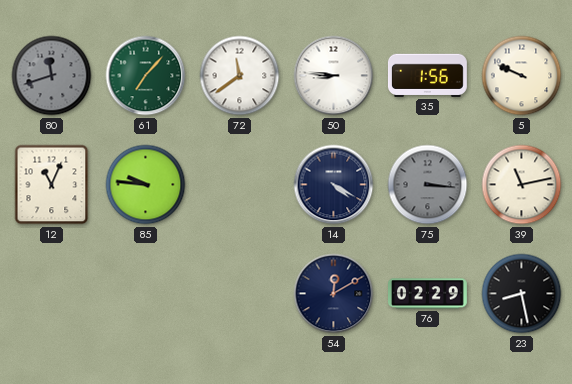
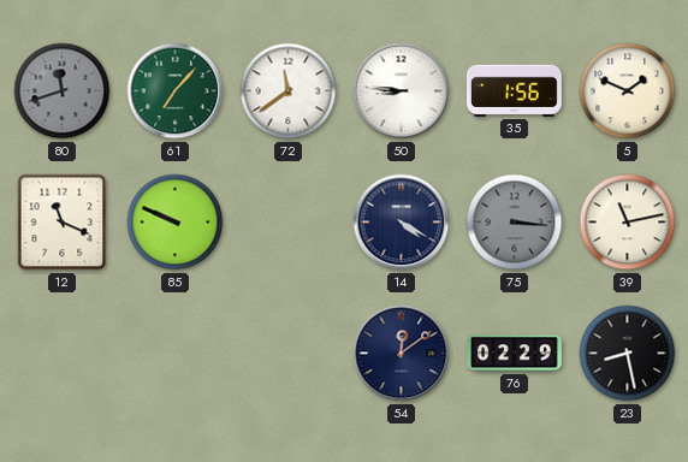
5: 9:49 -> 1:49 (628, 91)
12: 11:04 -> 11:19 (63, 223)
85: 9:46 -> 9:49 (176, 223)
54: 12:10 -> 12:09 (402, 354)
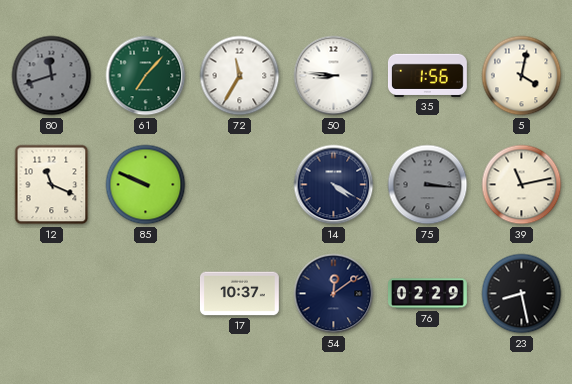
72: 11:39 -> 11:35 (240, 76)
5: 1:49 -> 4:02 (522, 76)
17: none -> 10:37 (239, 294)
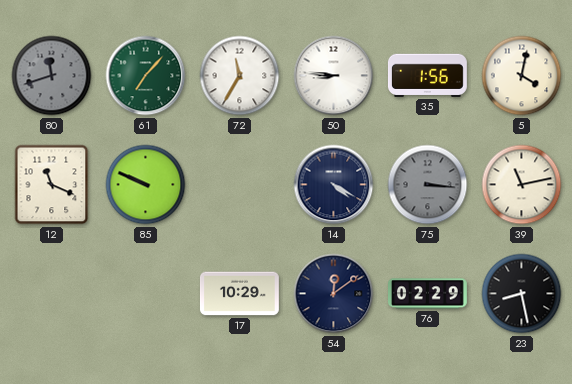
17: 10:37 -> 10:29 (239, 294)
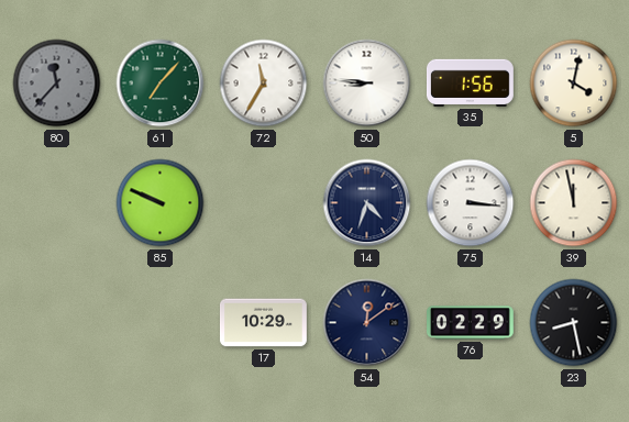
80: 11:42 -> 11:37 (57, 84)
12: 11:19 -> none (52, 185)
14: 4:20 -> 4:33 (367, 203)
75 dial: grey -> white (471, 203)
39: 11:13 -> 11:58 (574, 203)
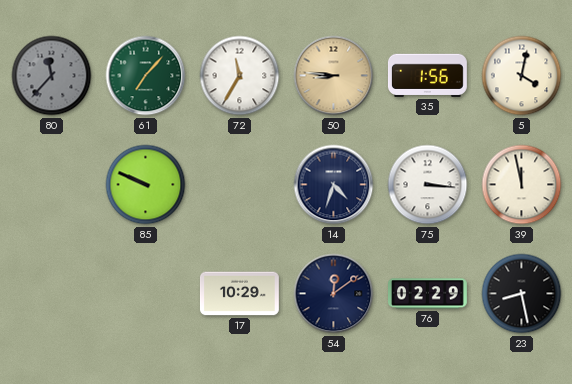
50 dial: white -> champagne (334, 76)
